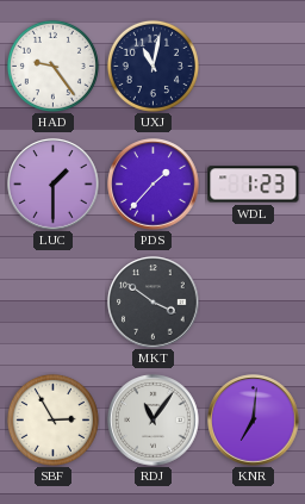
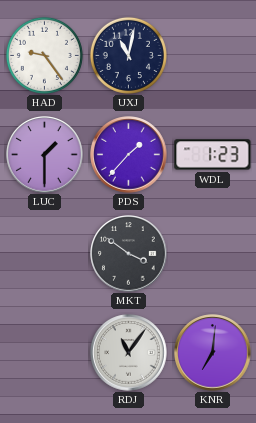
SBF: 2:55 -> none (52, 419)
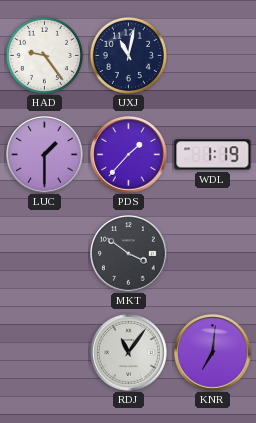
WDL: 1:23 -> 1:19 (213, 155)
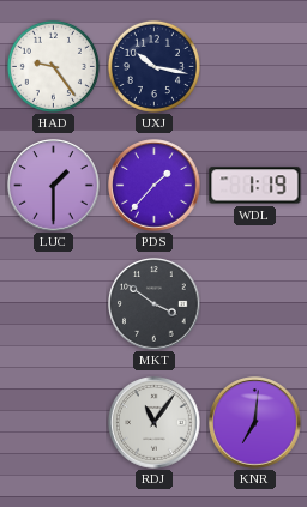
UXJ: 11:02 -> 10:17 (153, 66)
